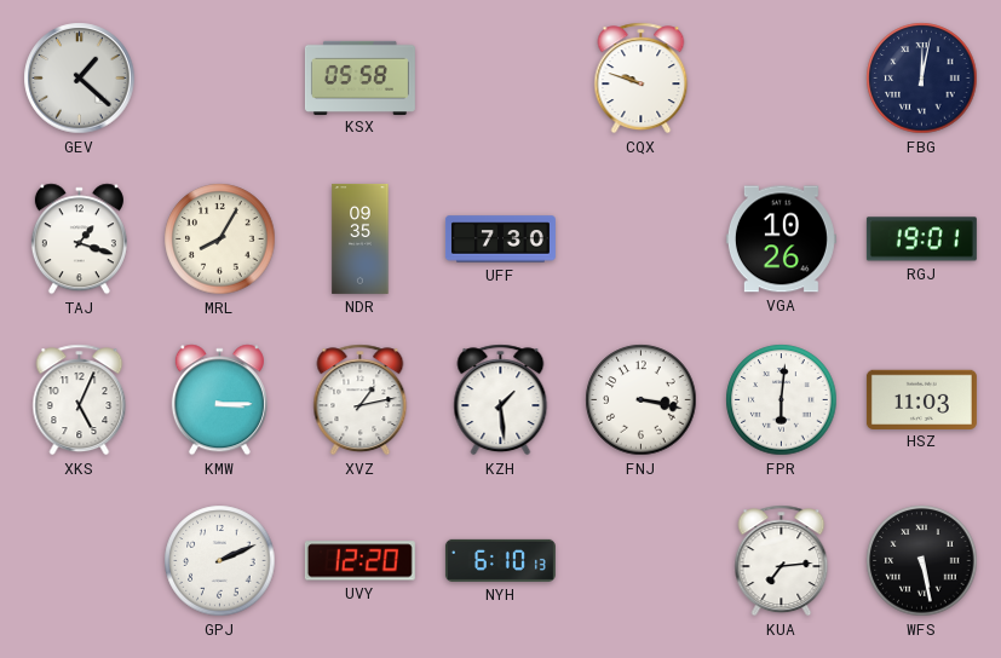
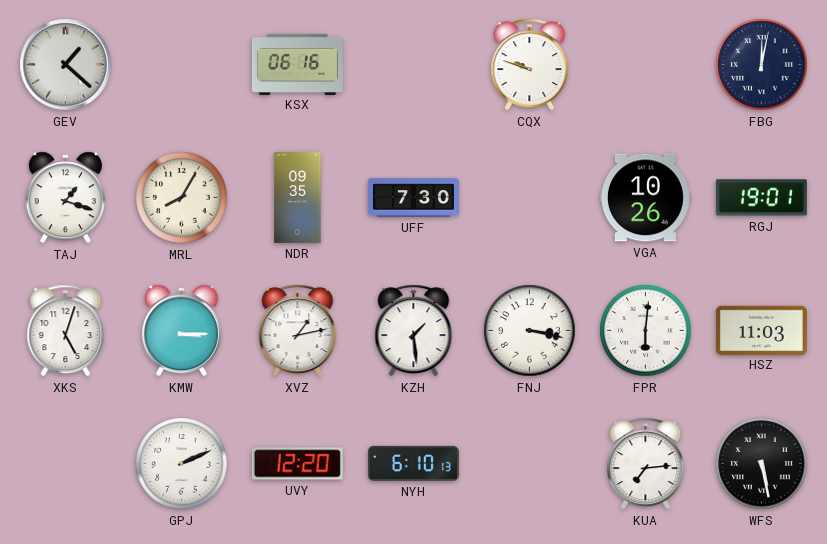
KSX: 05:58 -> 06:16 (297, 64)
XKS: 5:04 -> 5:03 (66, 331)
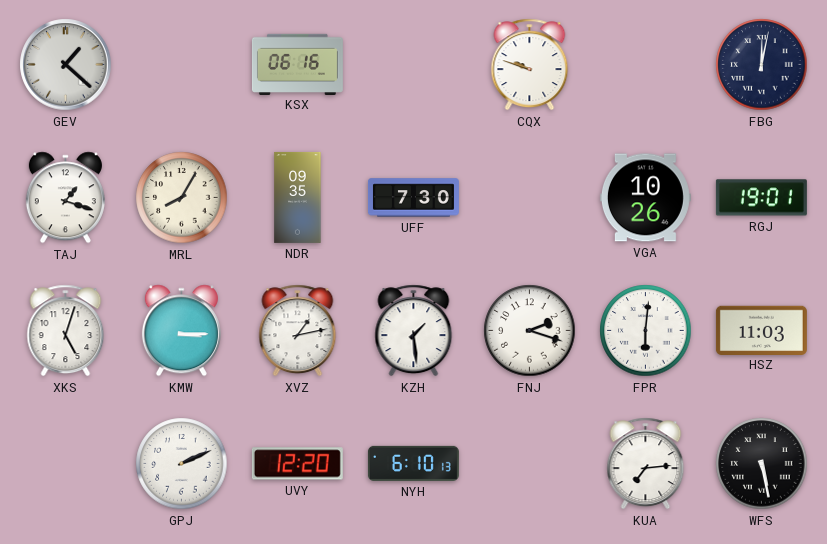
FNJ: 3:17 -> 2:18 (530, 331)
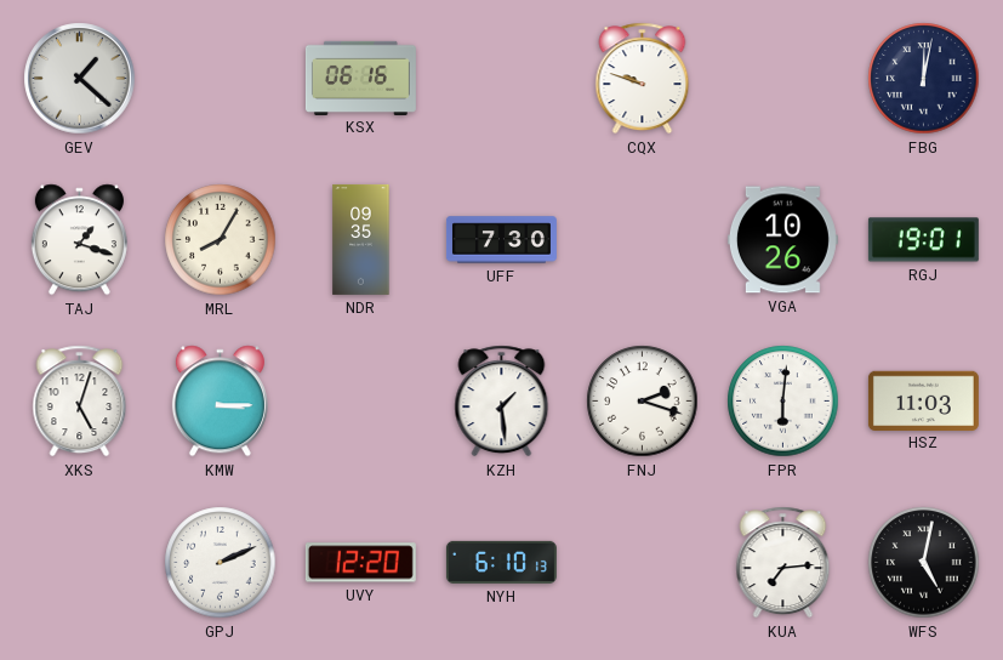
XVZ: 1:13 -> none (298, 331)
WFS: 5:28 -> 5:02 (924, 563)
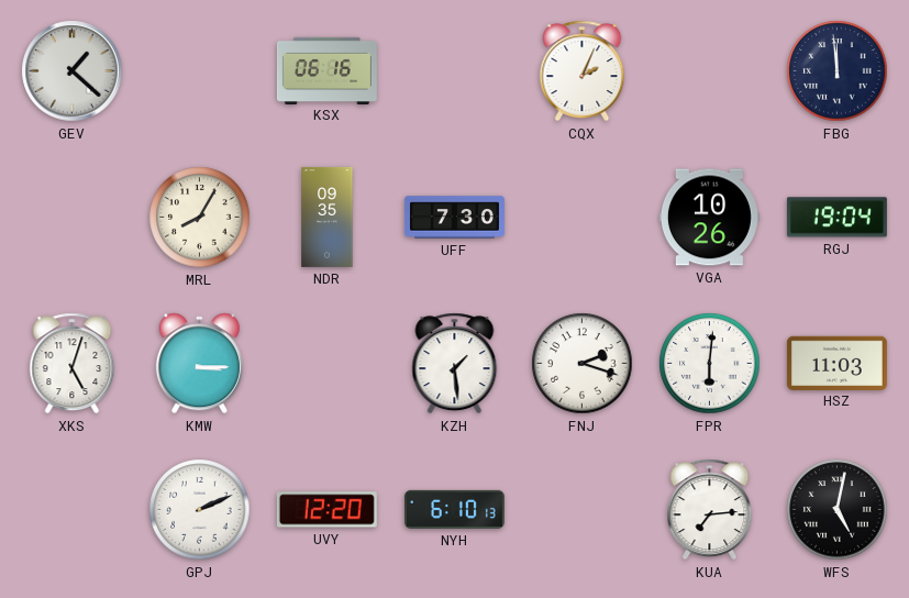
CQX: 9:48 -> 2:04 (583, 71)
FBG: 12:02 -> 11:59 (838, 71)
TAJ: 1:18 -> none (79, 240)
RGJ: 19:01 -> 19:04 (836, 218)
